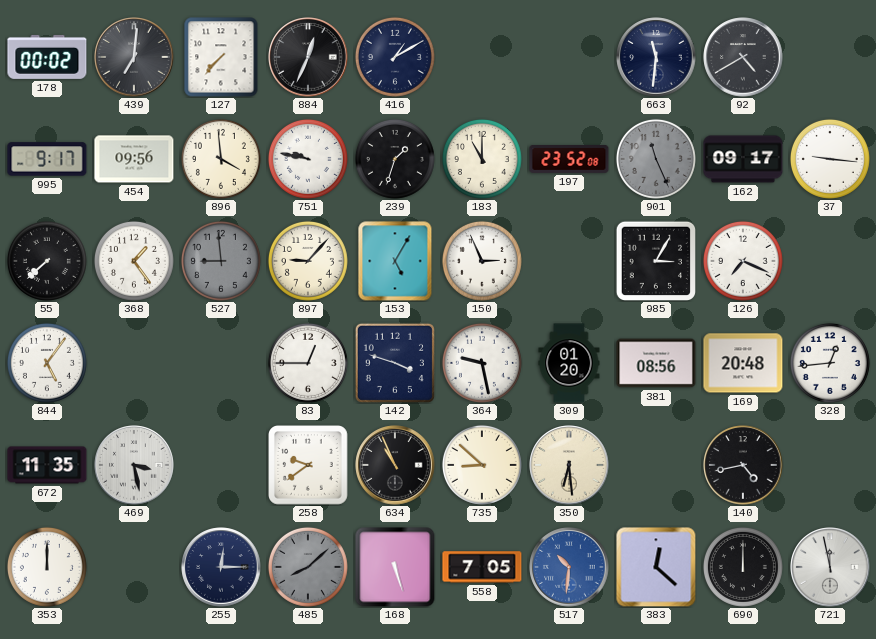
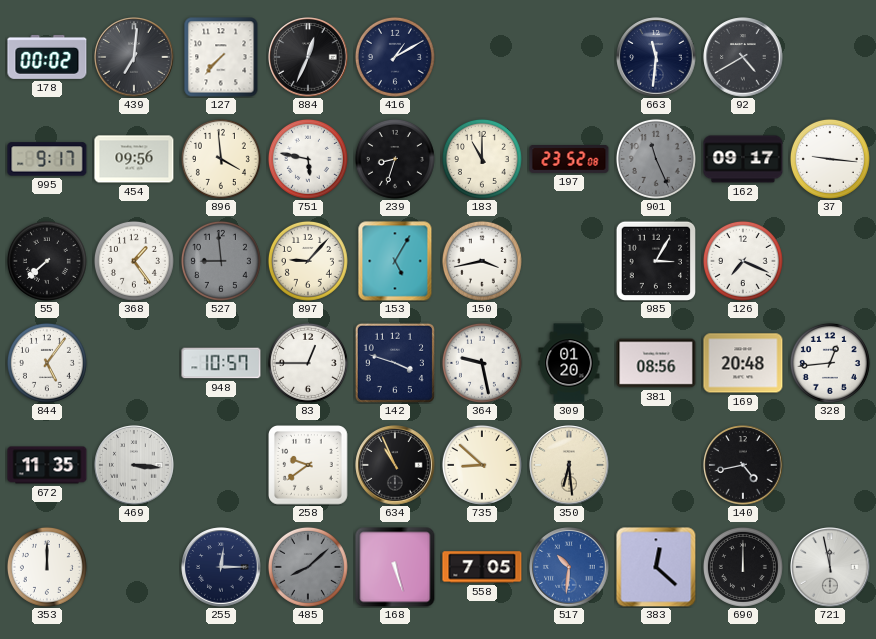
751: 9:47 -> 5:47 (308, 159)
239: 1:33 -> 8:33 (395, 159)
150: 2:56 -> 3:43 (482, 261)
948: none -> 10:57 (221, 363)
469: 3:28 -> 3:16 (134, 465)
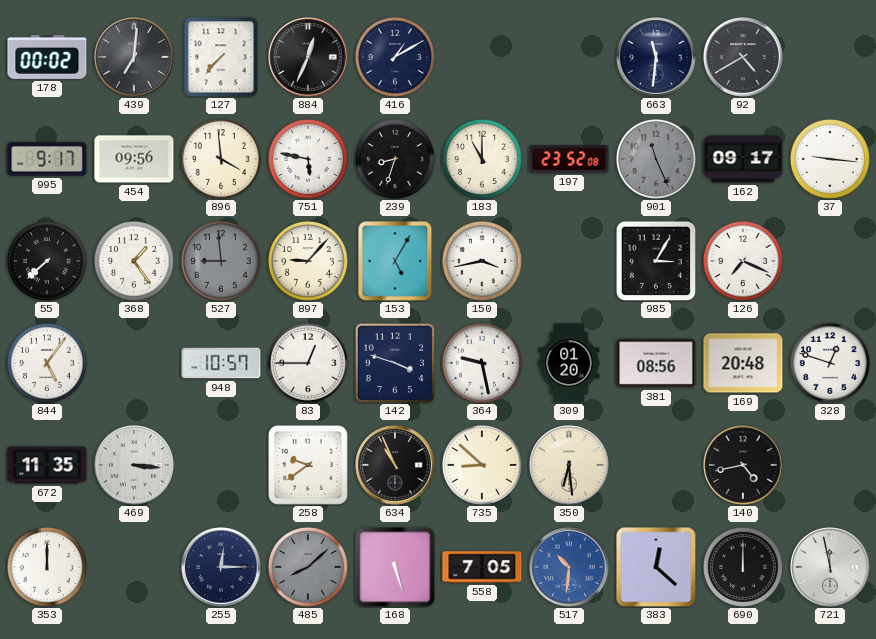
328: 12:44 -> 12:48 (830, 363)
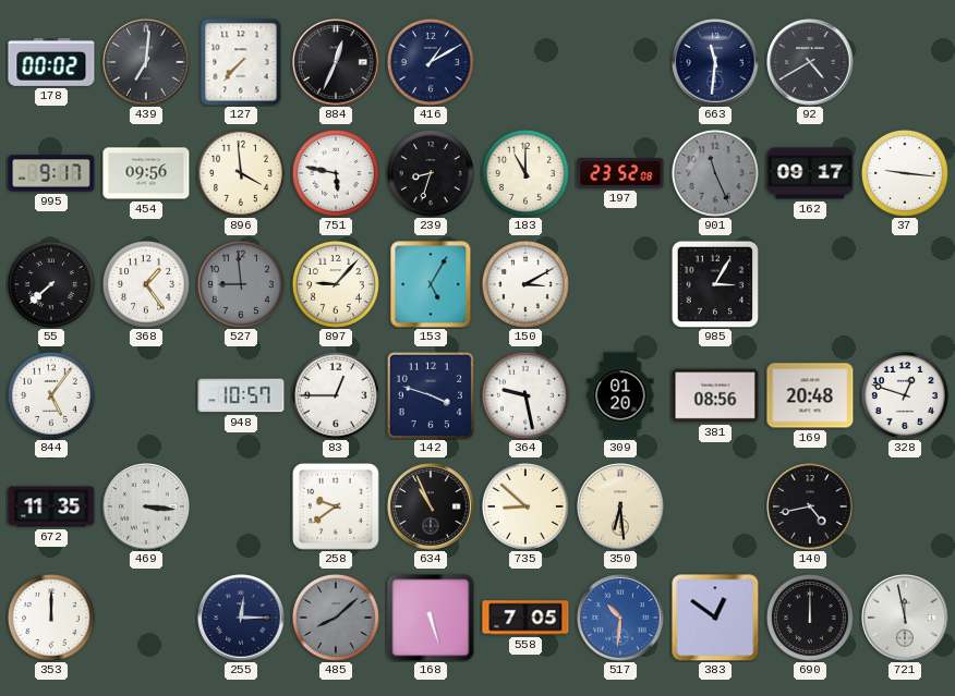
150: 3:43 -> 3:10 (525, 284)
126: 7:19 -> none (743, 261)
383: 12:22 -> 12:51 (715, 618)
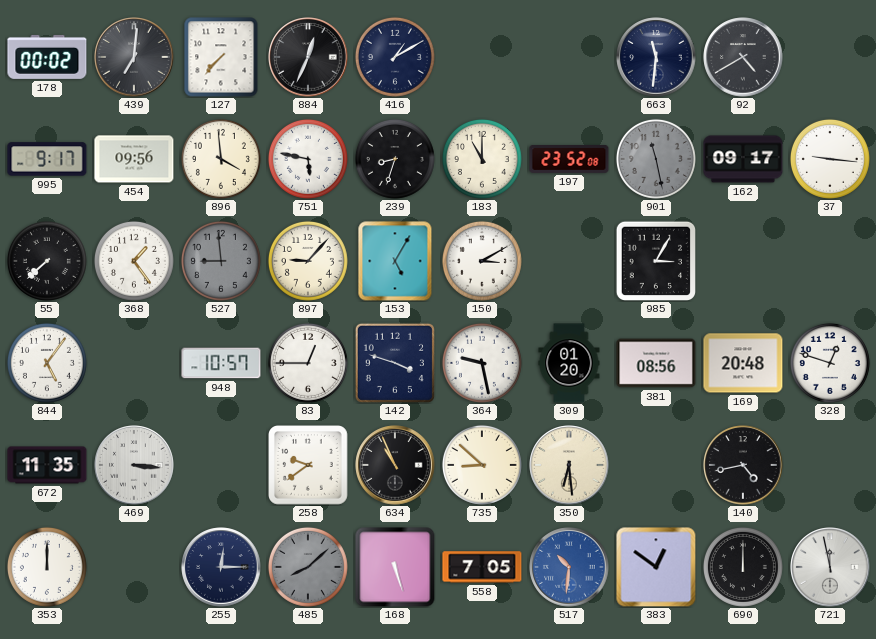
901: 11:26 -> 11:28 (656, 159)
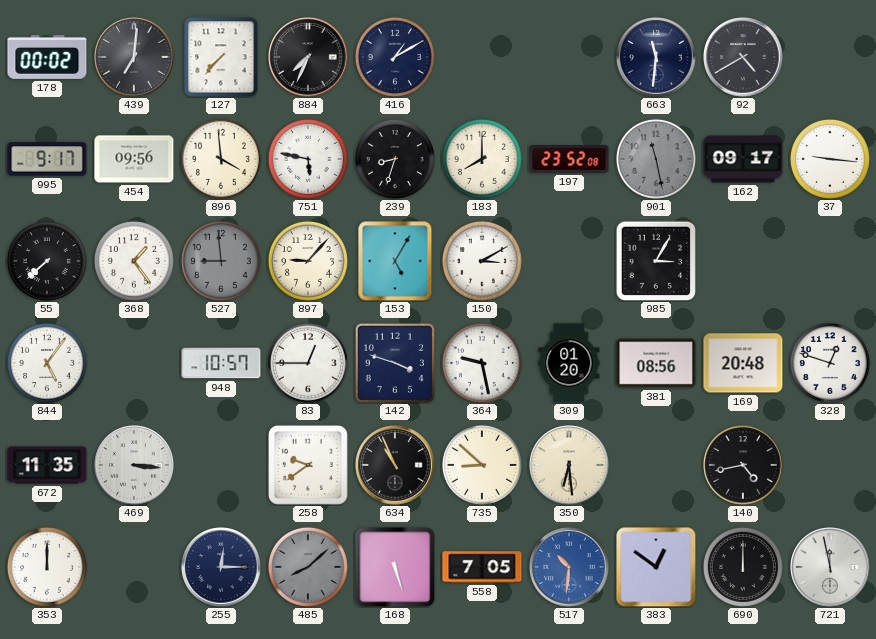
884: 12:34 -> 7:34 (308, 57)
183: 11:00 -> 8:00 (482, 159)
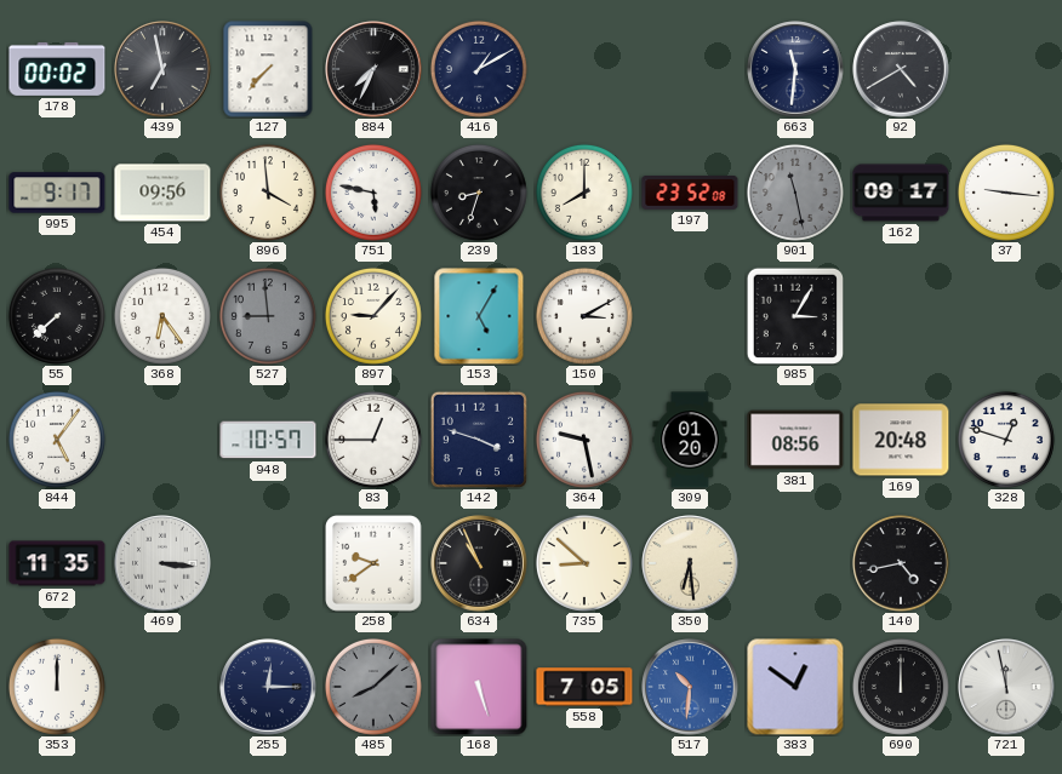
439: 7:01 -> 6:58 (162, 69)
368: 1:24 -> 6:24 (162, 316)
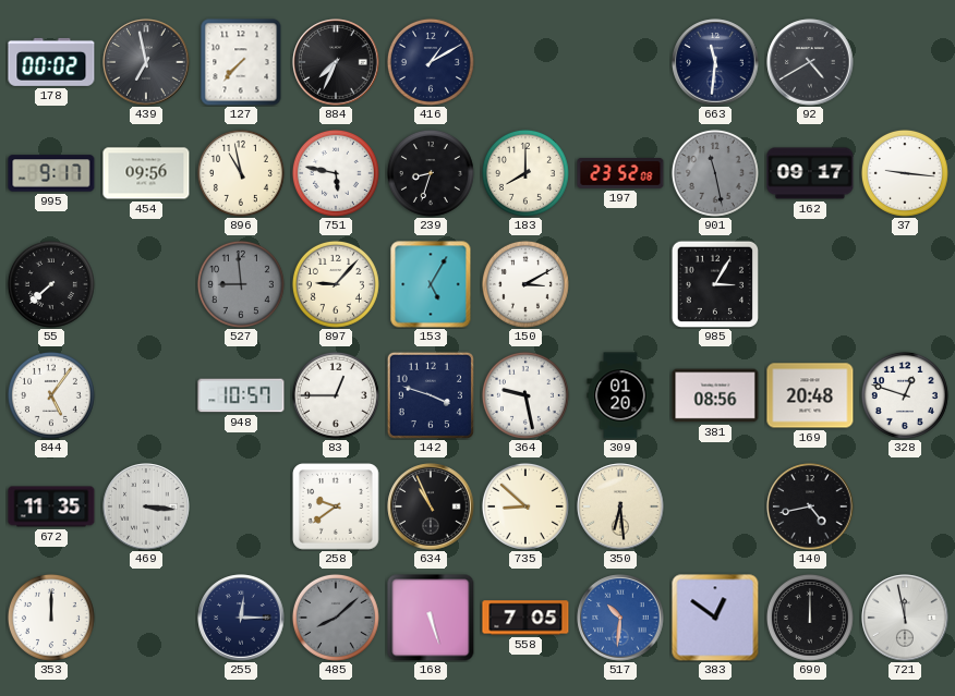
896: 3:59 -> 10:58 (241, 173)
368: 6:24 -> none (162, 316)
